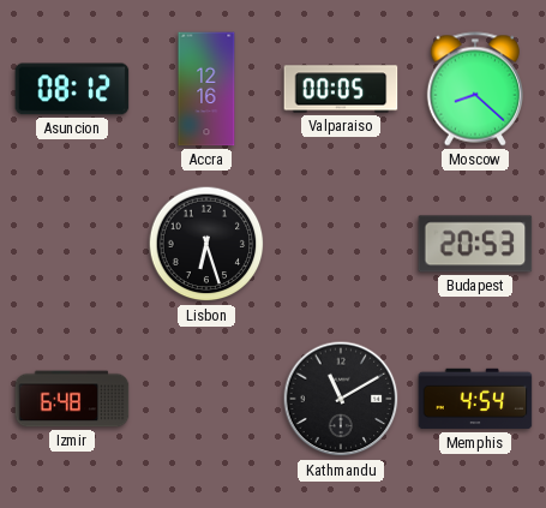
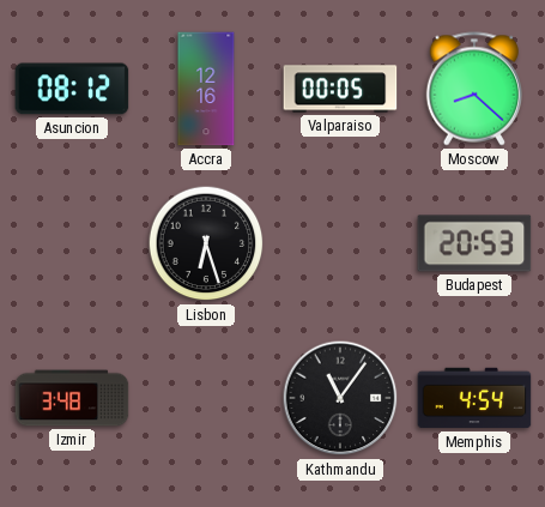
Izmir: 6:48 -> 3:48 (72, 398)
Kathmandu: 11:10 -> 11:06 (340, 398)
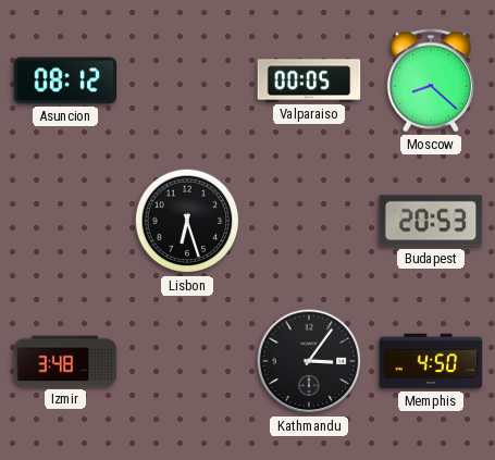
Accra: 12:16 -> none (206, 89)
Kathmandu: 11:06 -> 3:06 (309, 361)
Memphis: 4:54 -> 4:50 (431, 361)
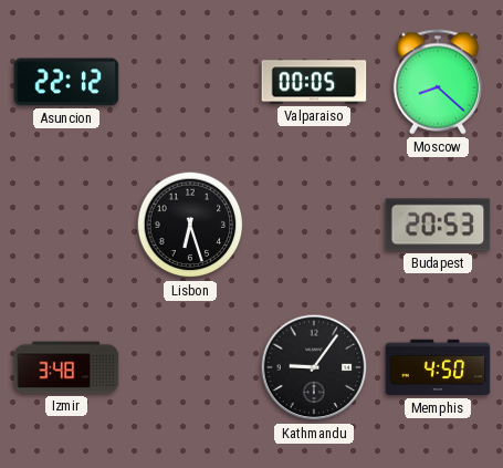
Asuncion: 08:12 -> 22:12 (66, 82)
Kathmandu: 3:06 -> 9:06 (314, 367)
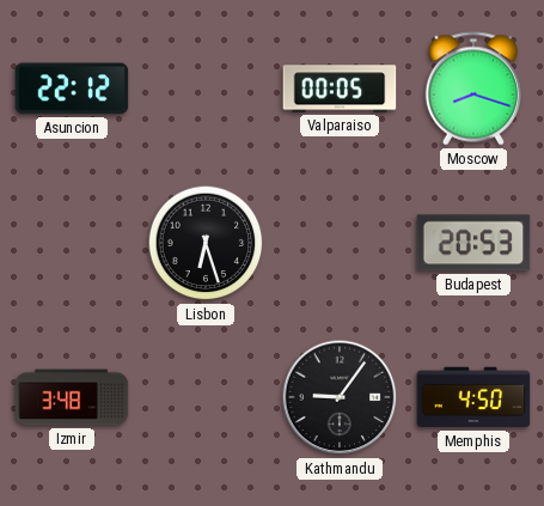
Moscow: 8:22 -> 8:18 (472, 89)
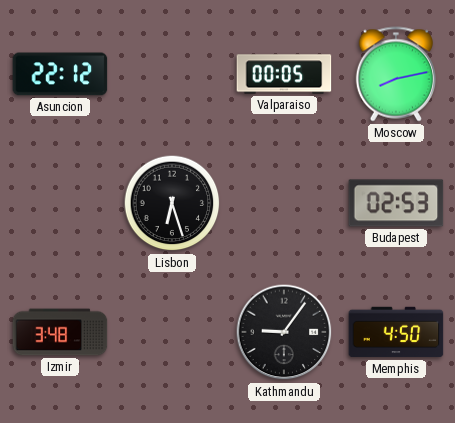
Moscow: 8:18 -> 8:13 (395, 74)
Budapest: 20:53 -> 02:53 (396, 203)
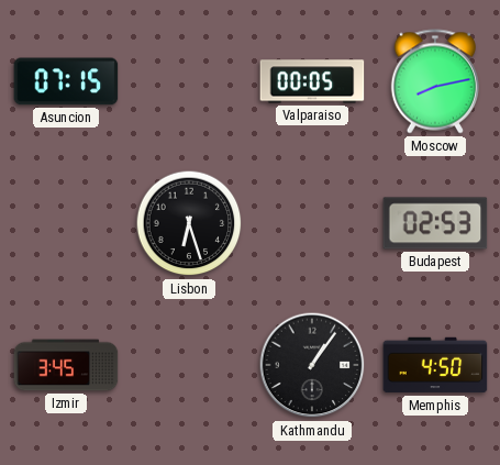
Asuncion: 22:12 -> 07:15 (66, 81)
Izmir: 3:48 -> 3:45 (66, 365)
Kathmandu: 9:06 -> 1:06 (312, 365)
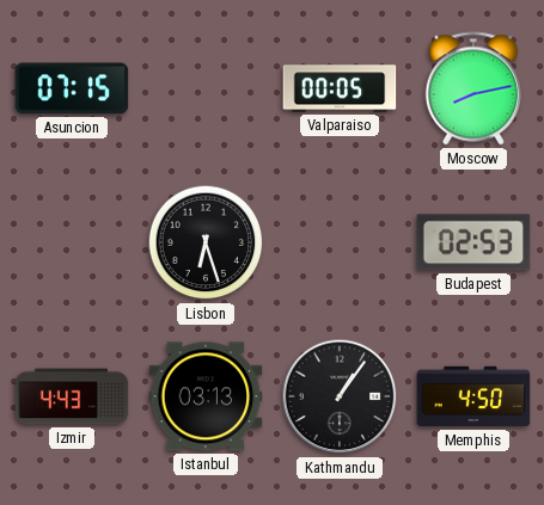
Izmir: 3:45 -> 4:43 (72, 396)
Istanbul: none -> 03:13 (206, 396)
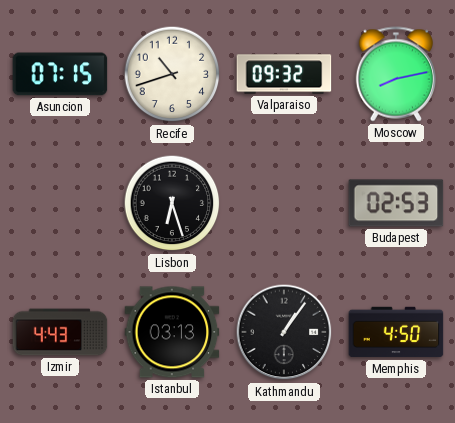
Recife: none -> 10:42 (172, 74)
Valparaiso: 00:05 -> 09:32 (284, 74)
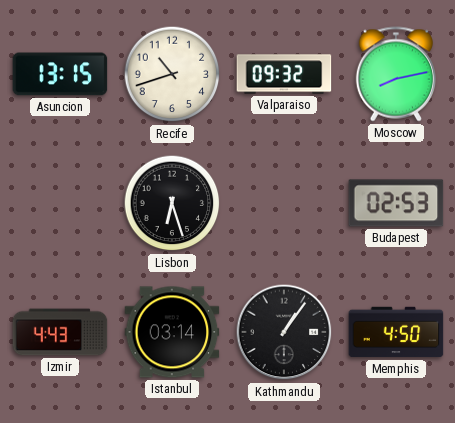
Asuncion: 07:15 -> 13:15 (60, 74)
Istanbul: 03:13 -> 03:14 (172, 332)
